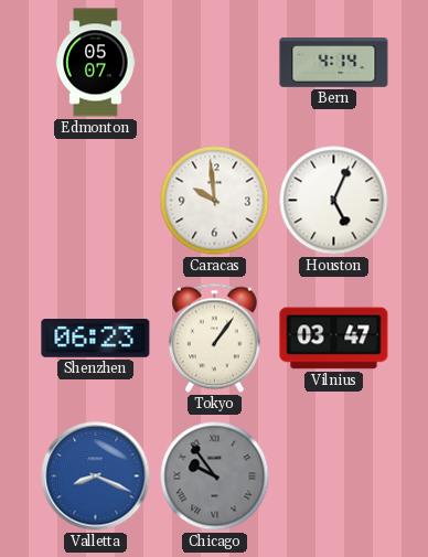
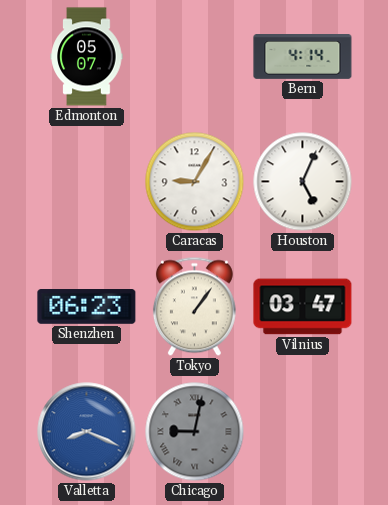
Caracas: 9:59 -> 9:05 (195, 182)
Chicago: 9:54 -> 9:02 (195, 432)
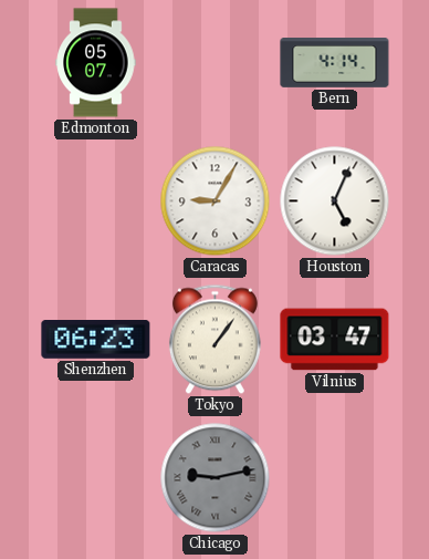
Valletta: 8:19 -> none (87, 432)
Chicago: 9:02 -> 9:13 (216, 478)
